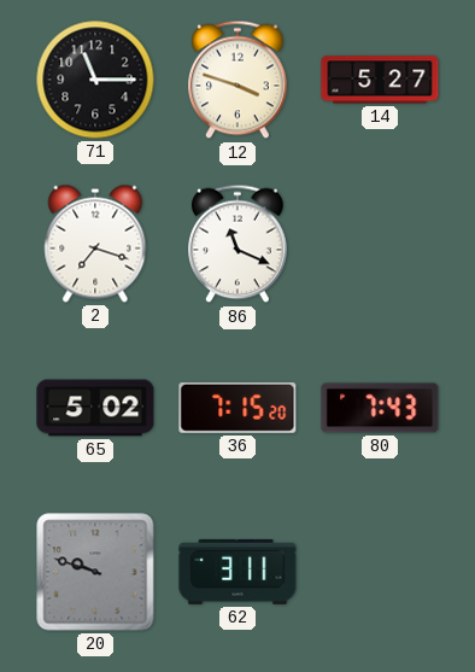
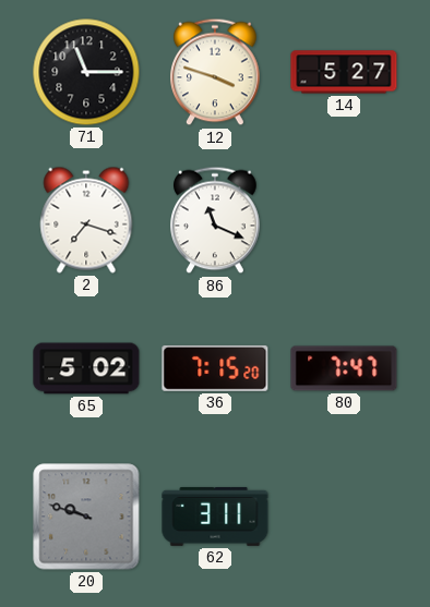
80: 7:43 -> 7:47 (344, 368)
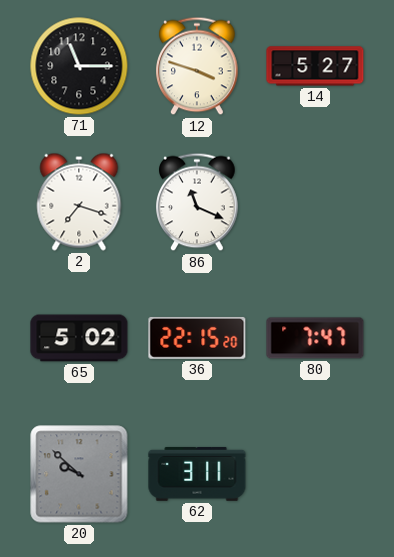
36: 7:15 -> 22:15 (197, 338)
20: 9:48 -> 9:52 (79, 474)
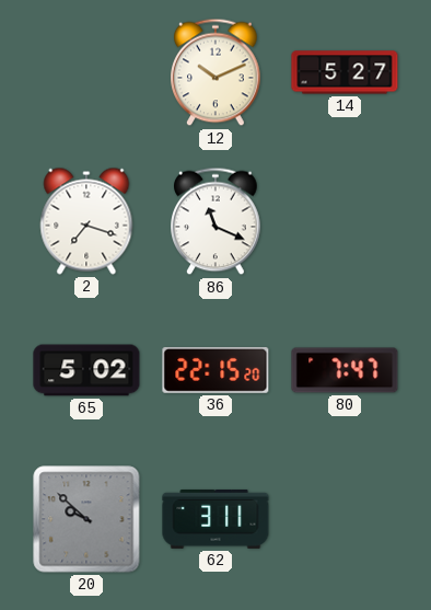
71: 11:15 -> none (79, 66)
12: 3:48 -> 10:11 (217, 72)
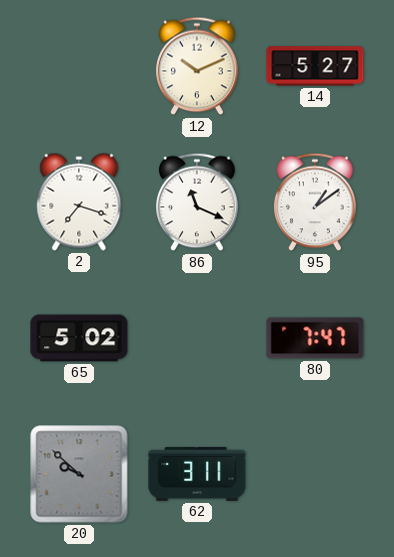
95: none -> 1:09 (316, 202)
36: 22:15 -> none (215, 370)
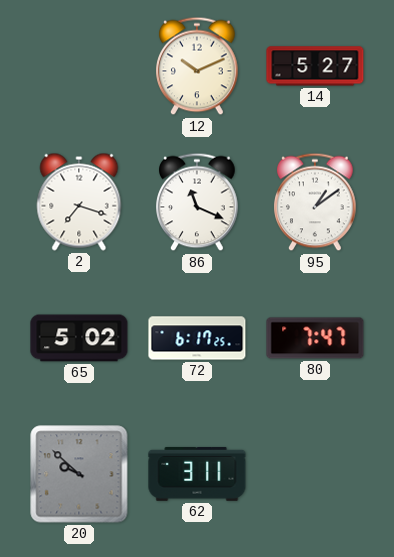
72: none -> 6:17 (197, 338)
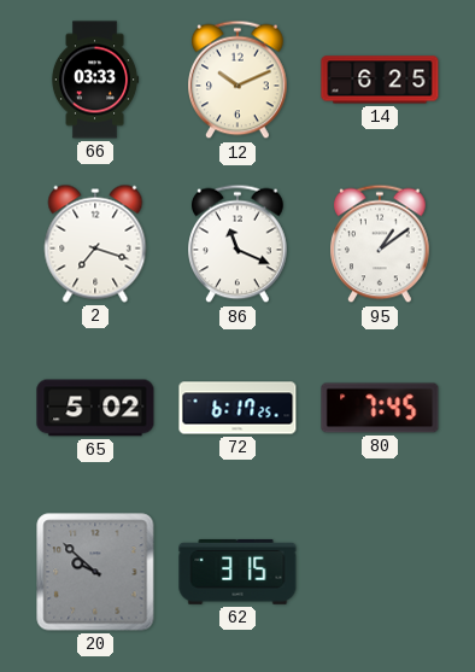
66: none -> 03:33 (95, 80)
14: 5:27 -> 6:25 (380, 80)
80: 7:47 -> 7:45 (380, 408)
62: 3:11 -> 3:15 (237, 572)
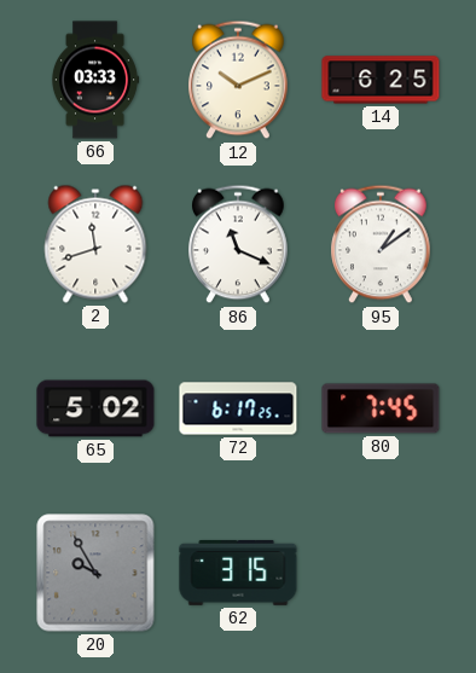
2: 7:18 -> 11:42 (95, 244)
20: 9:52 -> 9:55 (95, 573)
